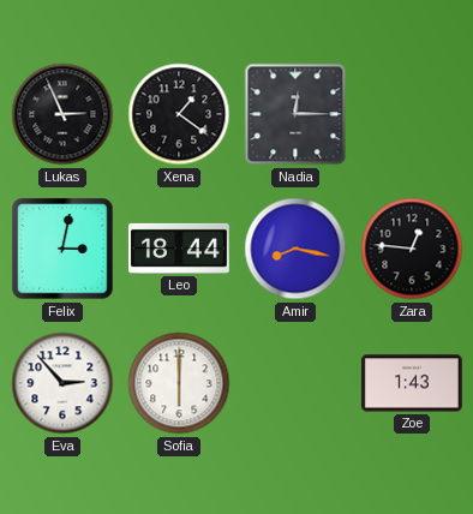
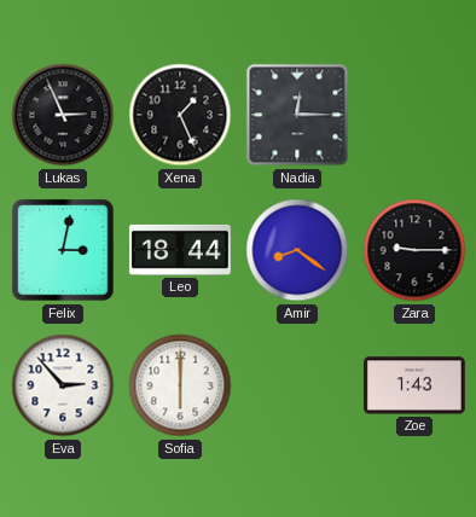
Xena: 1:21 -> 1:26 (180, 115)
Amir: 8:17 -> 8:21 (297, 250)
Zara: 12:46 -> 9:15 (414, 250)
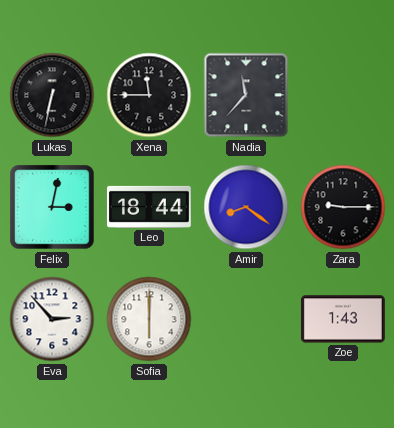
Lukas: 2:56 -> 6:32 (52, 95)
Xena: 1:26 -> 11:45 (149, 95)
Nadia: 12:15 -> 11:37 (246, 95)
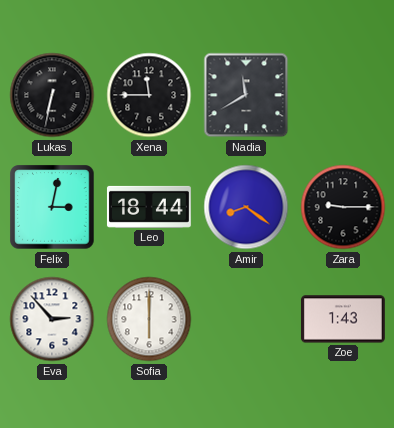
Nadia: 11:37 -> 11:40 (246, 95)
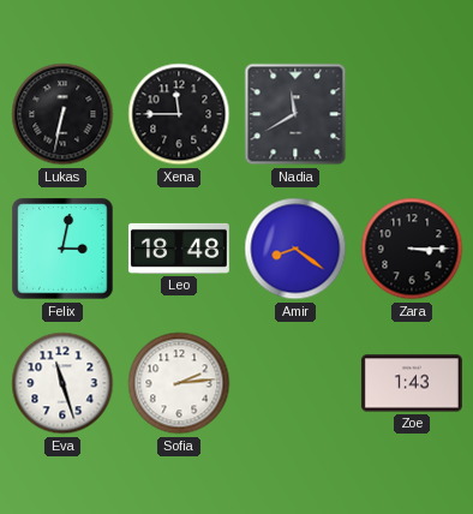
Leo: 18:44 -> 18:48 (179, 249)
Zara: 9:15 -> 3:15 (412, 249)
Eva: 2:53 -> 11:27 (62, 383)
Sofia: 6:00 -> 2:14 (179, 383)
